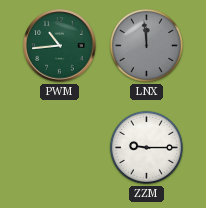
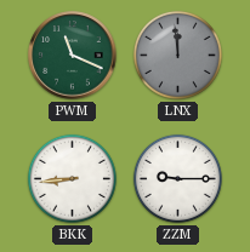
PWM: 10:44 -> 11:19 (73, 56)
BKK: none -> 8:44 (72, 178)
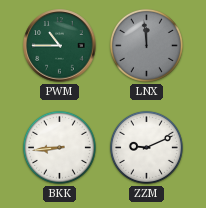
PWM: 11:19 -> 10:45 (60, 46)
ZZM: 9:15 -> 9:11 (146, 147)
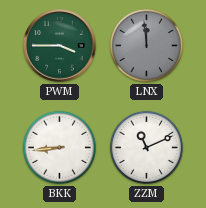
PWM: 10:45 -> 3:45 (60, 46)
ZZM: 9:11 -> 11:11 (146, 147)
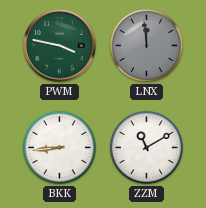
PWM: 3:45 -> 3:47 (60, 46)
ZZM: 11:11 -> 11:10 (146, 147)
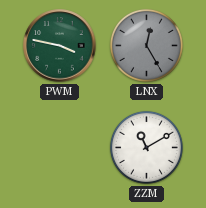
LNX: 11:59 -> 12:25 (146, 45)
BKK: 8:44 -> none (59, 147)
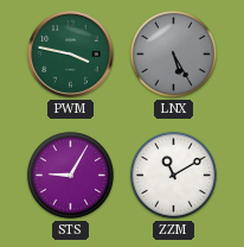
LNX: 12:25 -> 5:25 (173, 53)
STS: none -> 9:05 (70, 175)
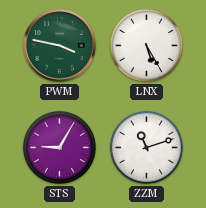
LNX dial: grey -> white (146, 45)
ZZM: 11:10 -> 11:12 (146, 147)
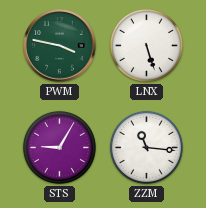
LNX: 5:25 -> 5:27 (146, 45)
ZZM: 11:12 -> 11:16 (146, 147)
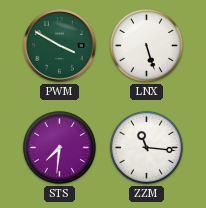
PWM: 3:47 -> 3:50 (60, 46)
STS: 9:05 -> 7:31 (59, 147)
